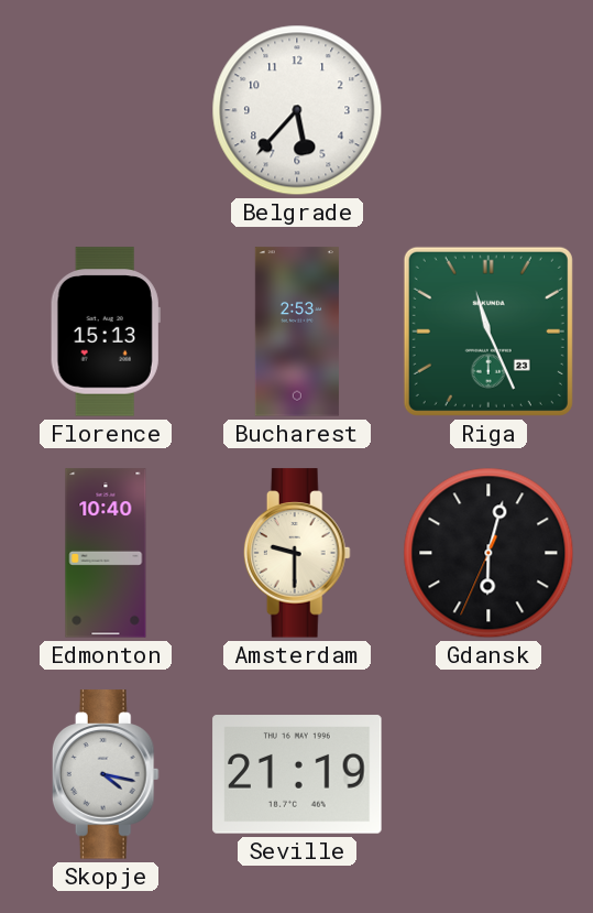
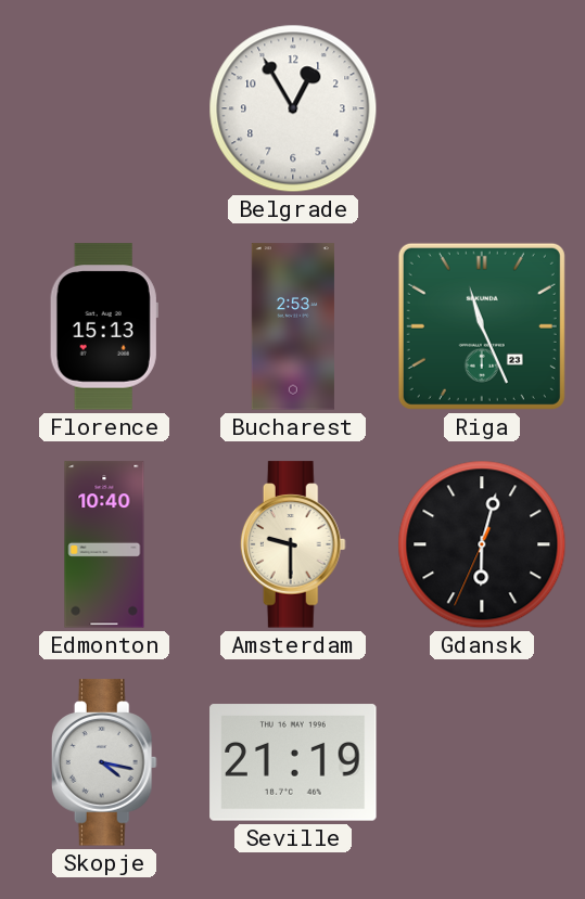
Belgrade: 5:37 -> 12:55 (293, 108)
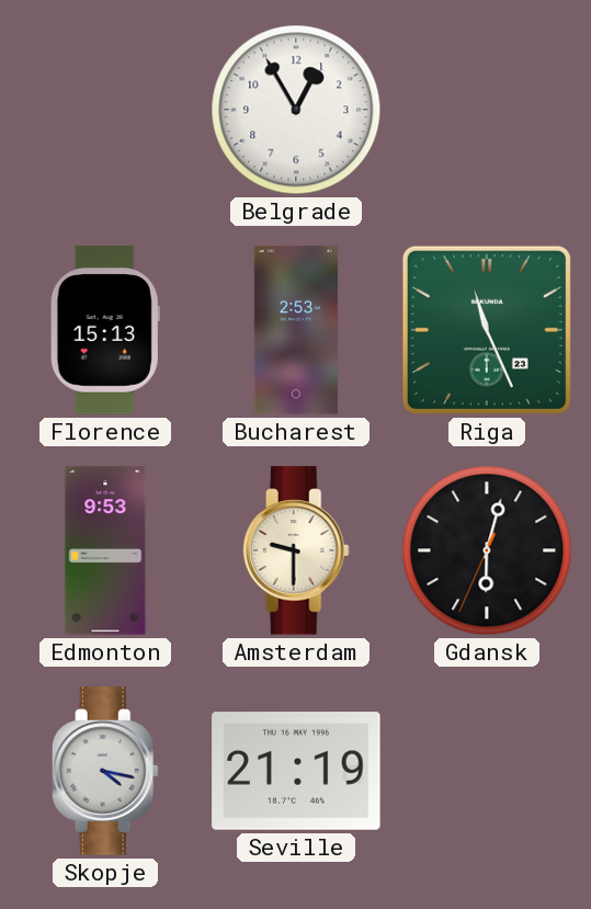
Edmonton: 10:40 -> 9:53 (105, 550)
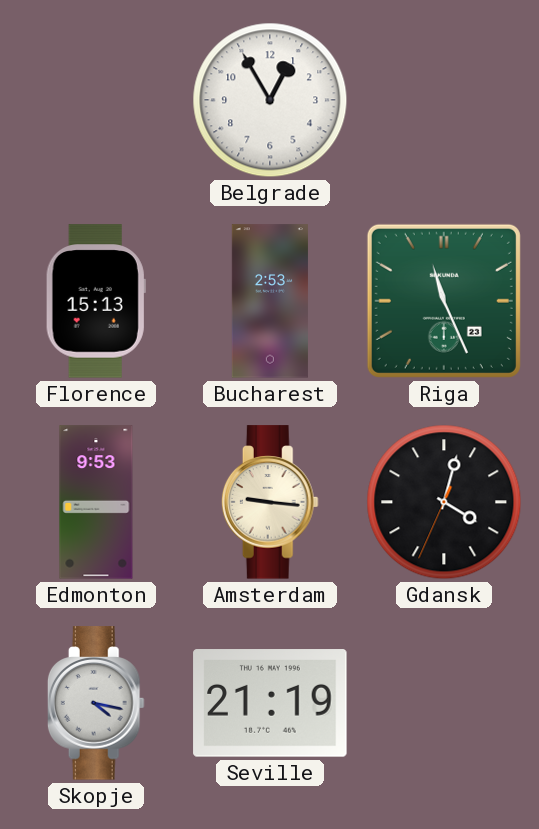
Amsterdam: 9:30 -> 9:16 (270, 502)
Gdansk: 6:02 -> 4:02 (444, 502)
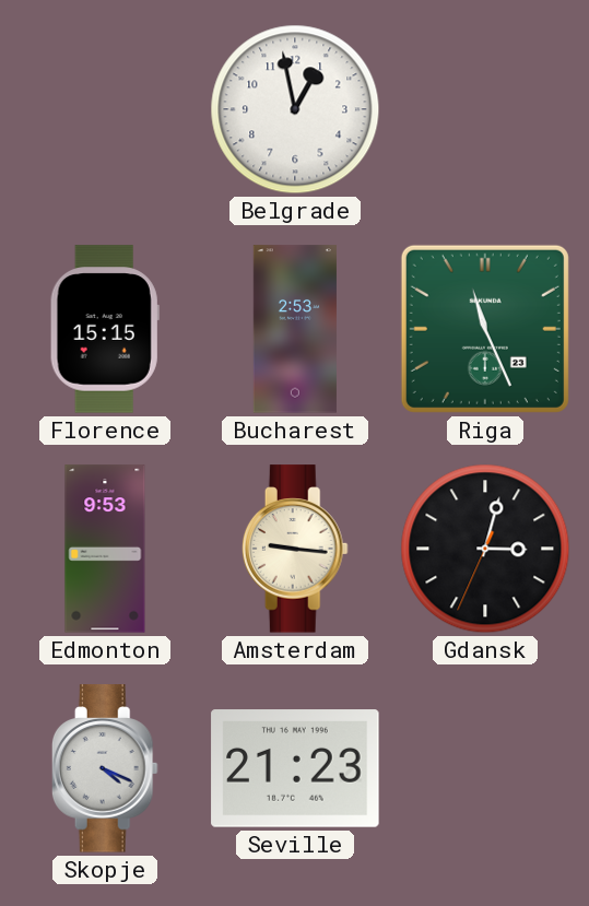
Belgrade: 12:55 -> 12:58 (295, 109)
Florence: 15:13 -> 15:15 (105, 329)
Gdansk: 4:02 -> 3:02 (485, 549)
Skopje: 4:17 -> 4:19 (105, 768)
Seville: 21:19 -> 21:23 (295, 768)
